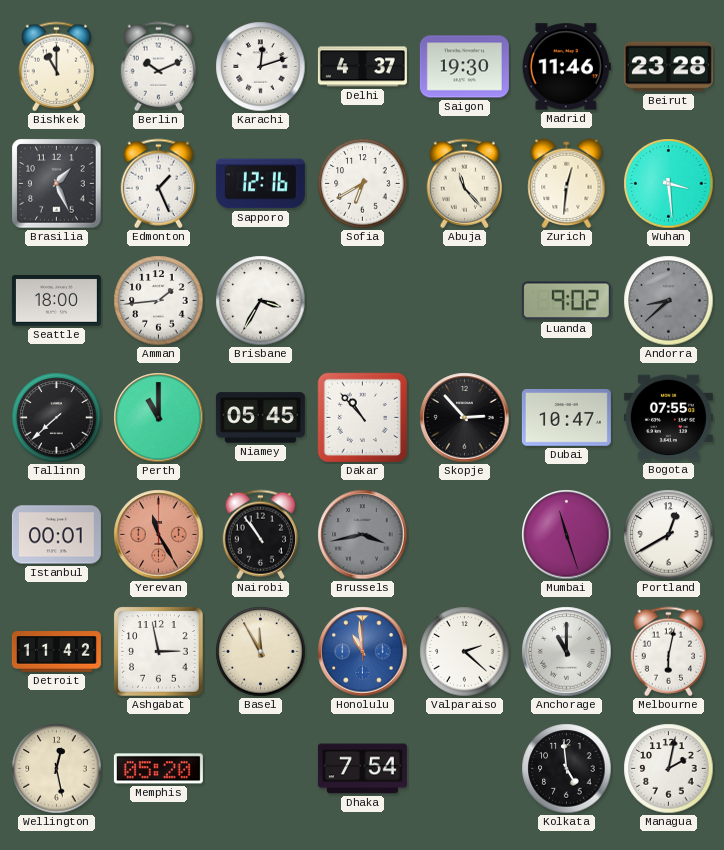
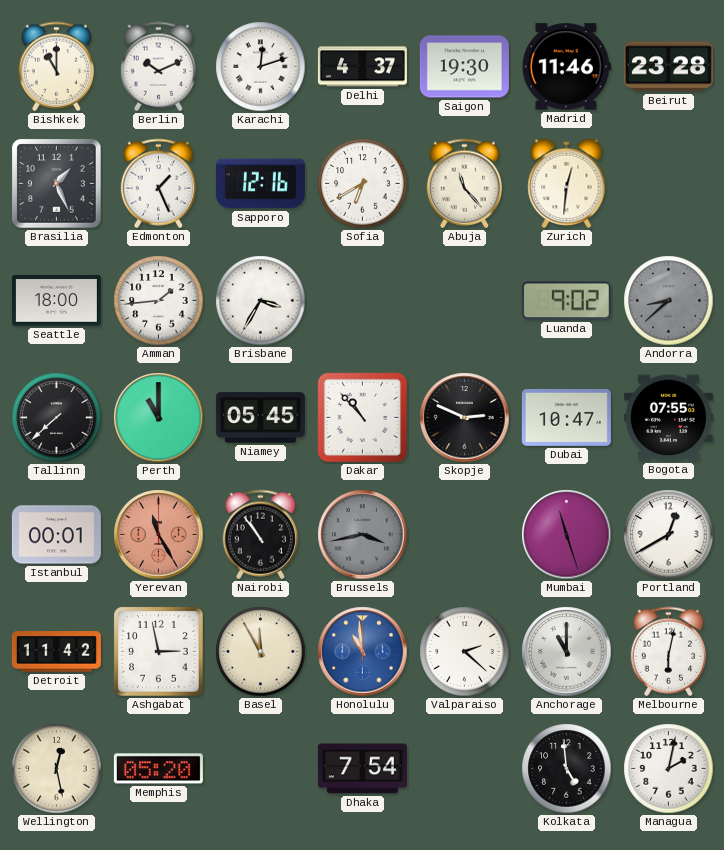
Wuhan: 3:29 -> none (669, 184)
Skopje: 2:53 -> 2:49 (465, 418)
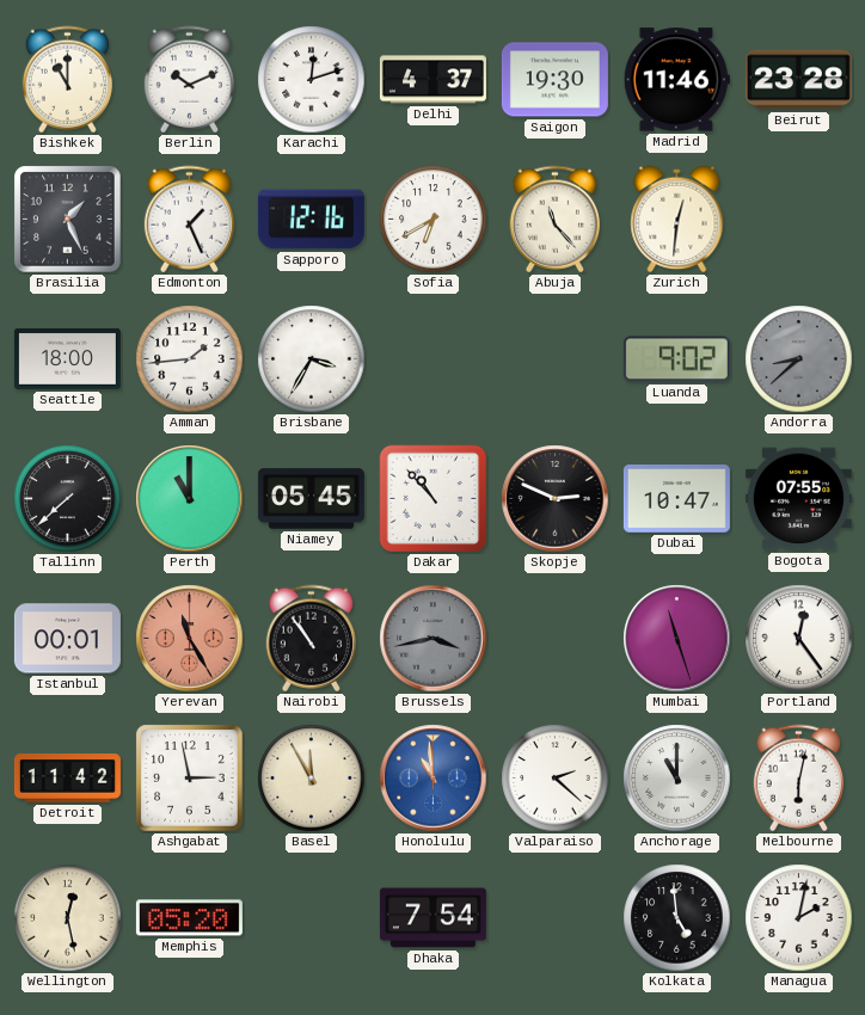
Portland: 12:40 -> 12:24 (799, 639)
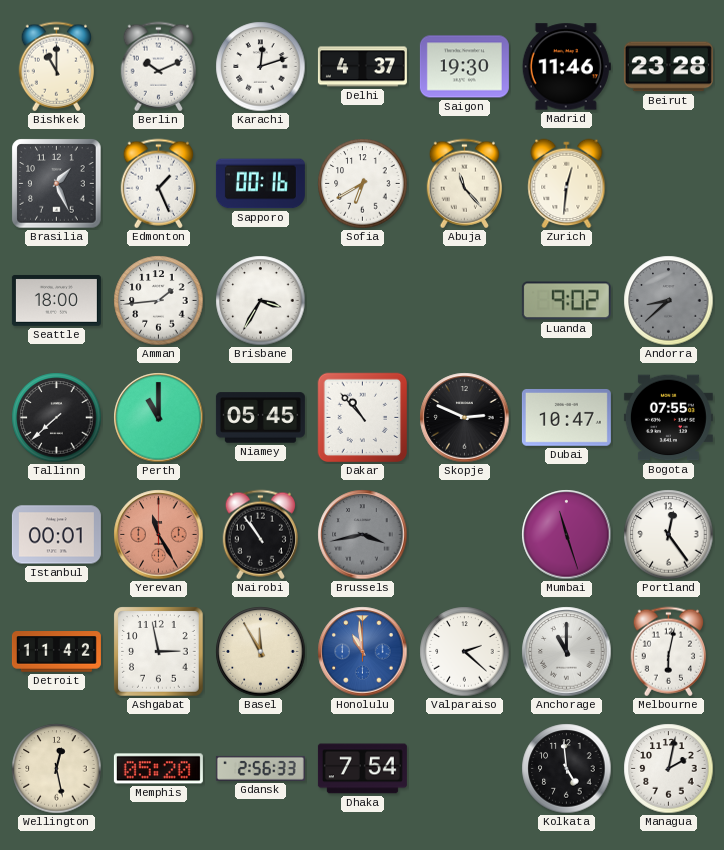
Sapporo: 12:16 -> 00:16 (260, 184)
Gdansk: none -> 2:56 (260, 768)
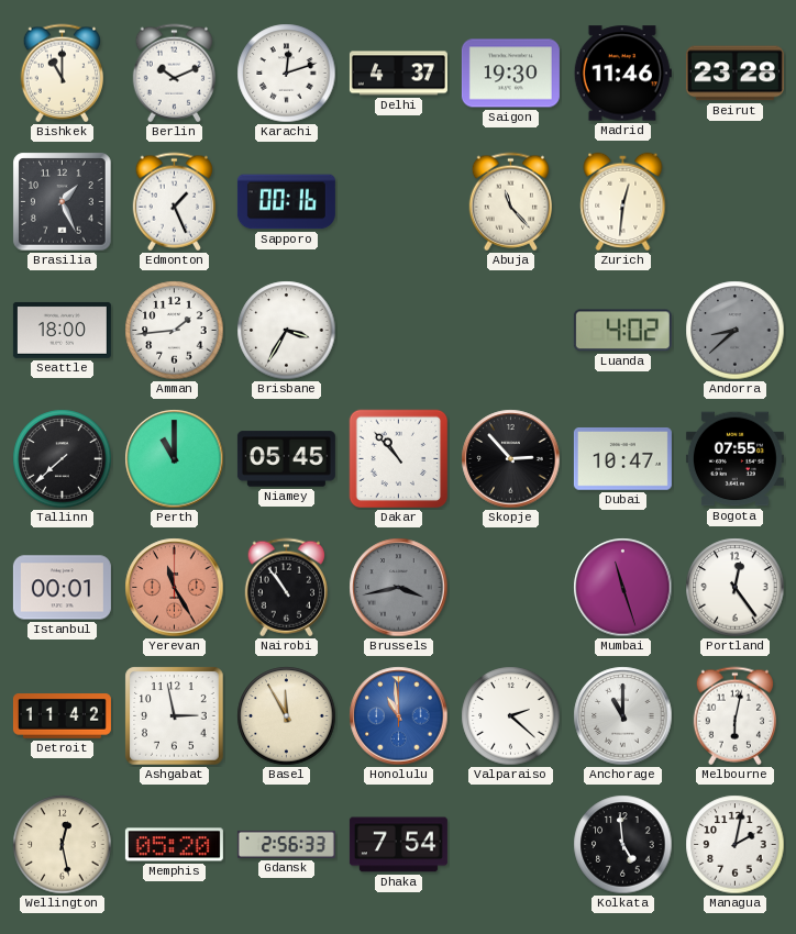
Sofia: 6:40 -> none (363, 184)
Luanda: 9:02 -> 4:02 (622, 331)
Skopje: 2:49 -> 2:53 (511, 459)
